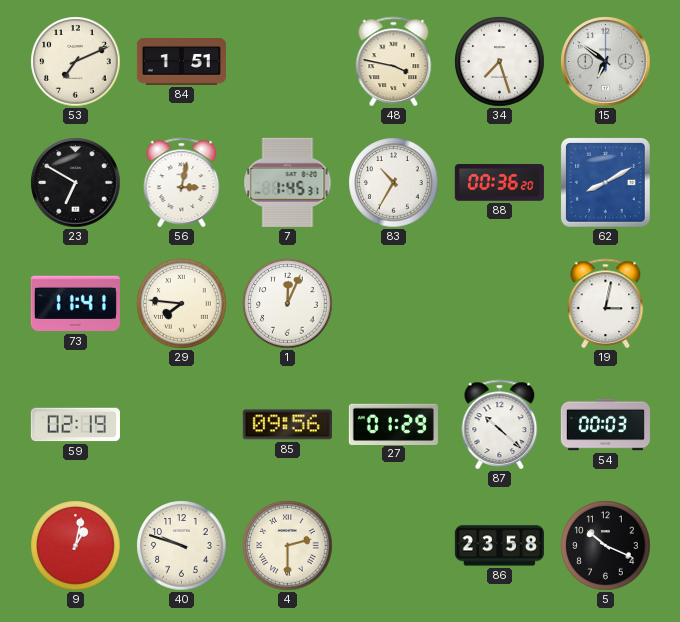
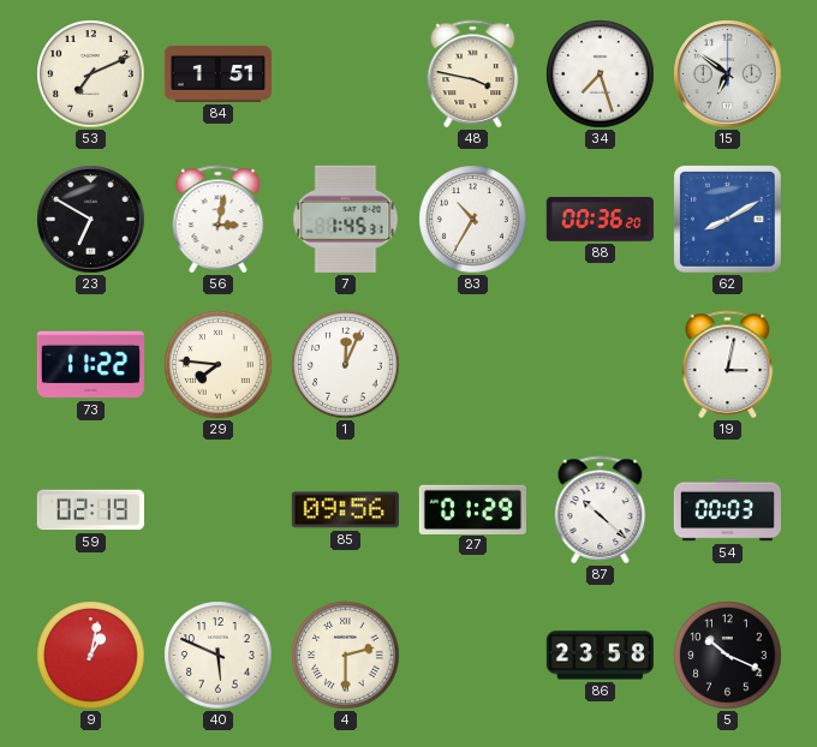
73: 11:41 -> 11:22 (90, 365)
40: 9:48 -> 5:49 (219, 656)
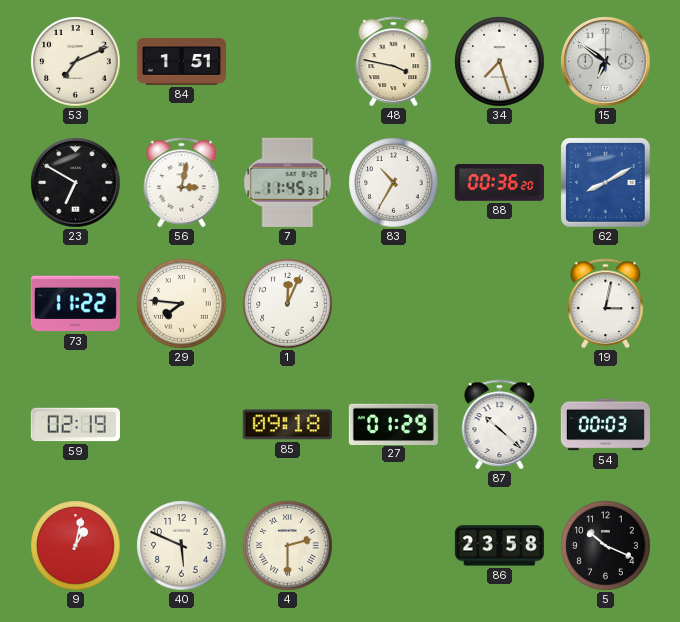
7: 1:45 -> 11:45 (288, 182)
85: 09:56 -> 09:18 (287, 425)
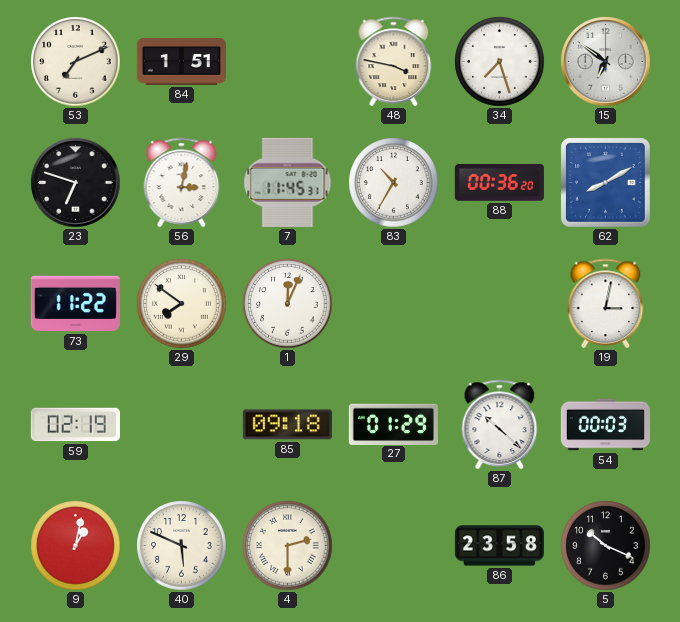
23: 6:50 -> 6:48 (76, 183)
29: 7:46 -> 7:51 (182, 304)
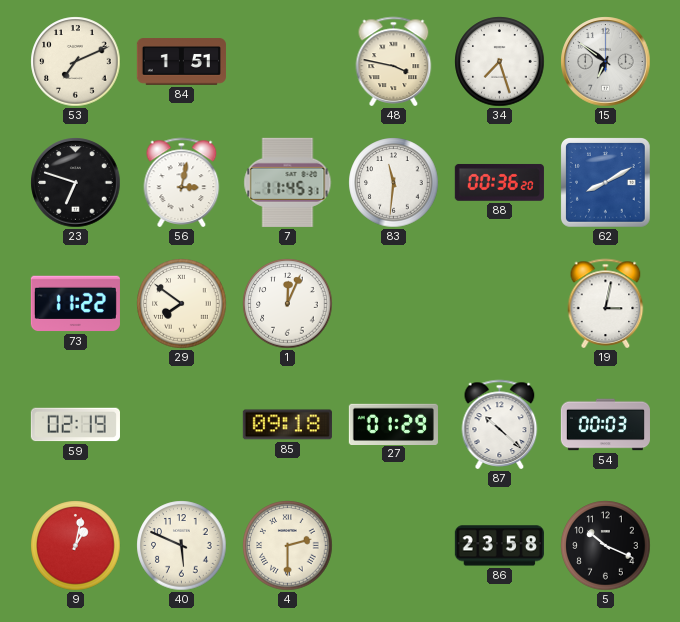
83: 10:35 -> 11:31 (394, 183)
